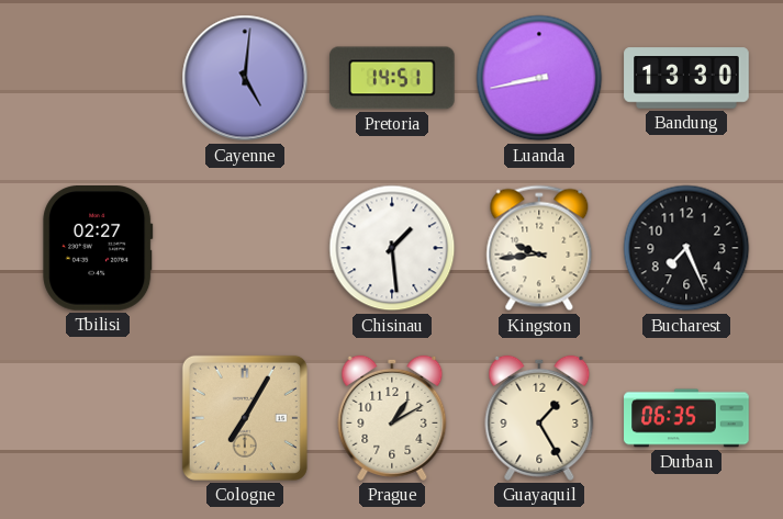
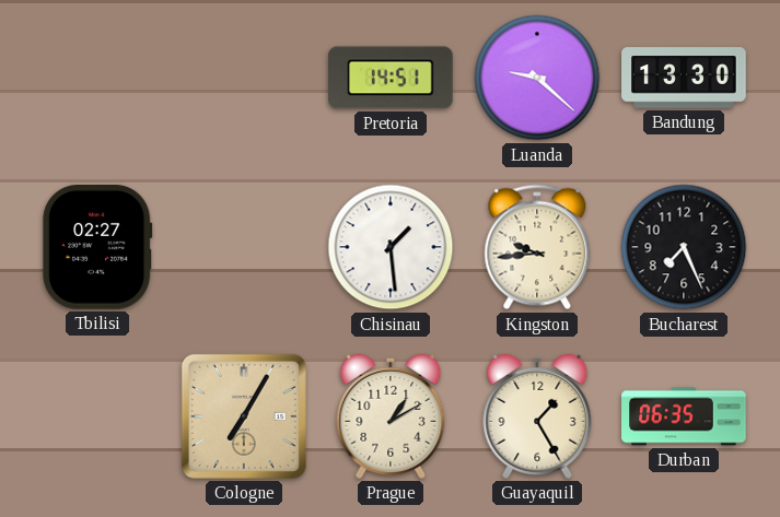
Cayenne: 5:01 -> none (245, 78)
Luanda: 8:43 -> 9:22 (537, 78)
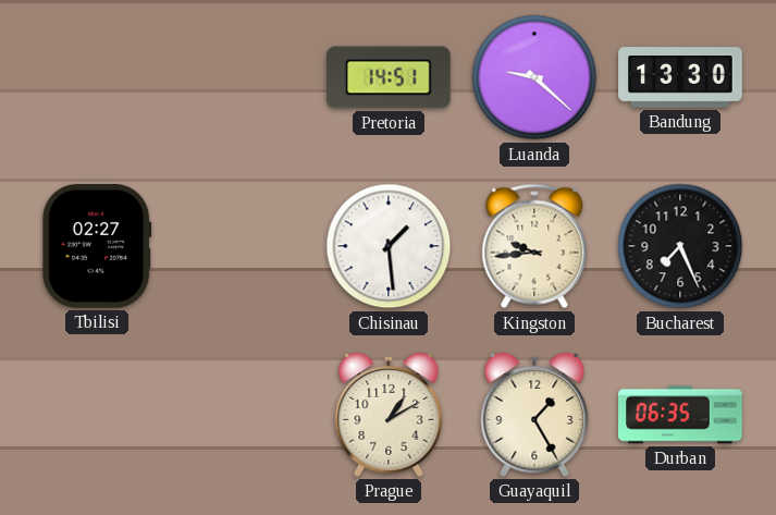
Cologne: 7:05 -> none (244, 416)
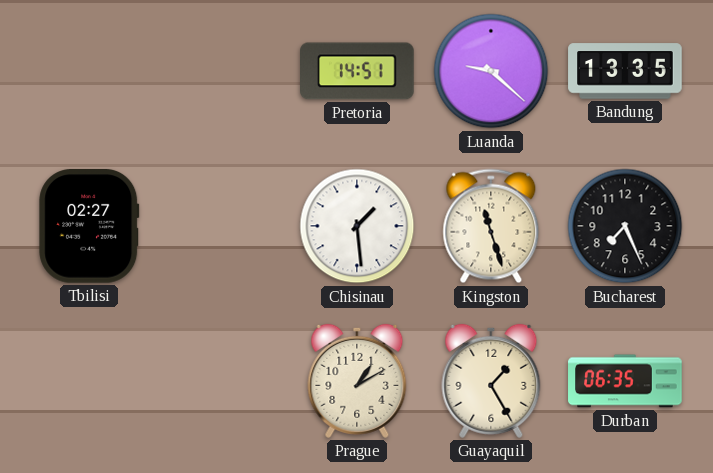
Bandung: 13:30 -> 13:35 (625, 71)
Kingston: 9:44 -> 11:27 (491, 226)
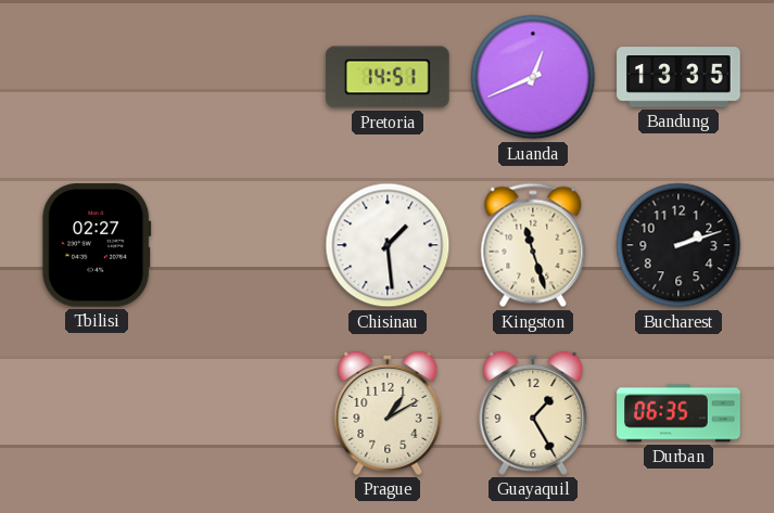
Luanda: 9:22 -> 12:41 (533, 77)
Bucharest: 7:26 -> 2:12 (678, 245)
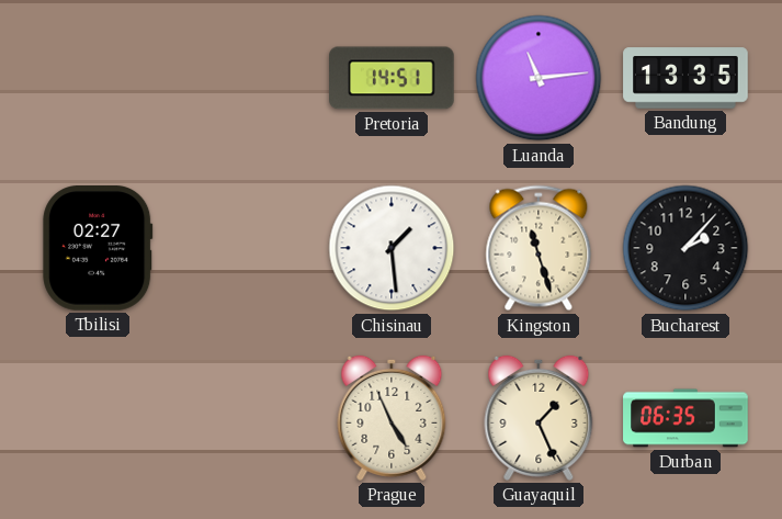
Luanda: 12:41 -> 11:14 (539, 78)
Bucharest: 2:12 -> 2:07 (685, 248)
Prague: 1:10 -> 4:56 (392, 418)
Guayaquil: 1:25 -> 1:26 (539, 418)
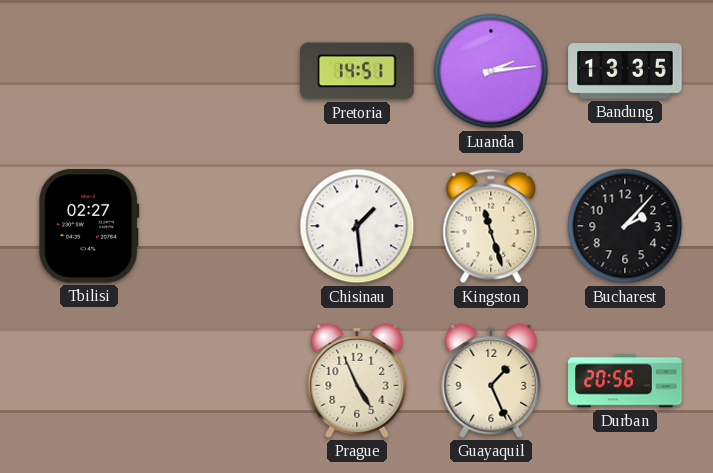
Luanda: 11:14 -> 2:14 (491, 71)
Durban: 06:35 -> 20:56 (625, 381)
